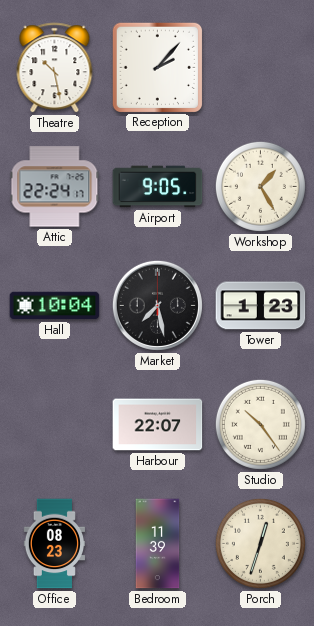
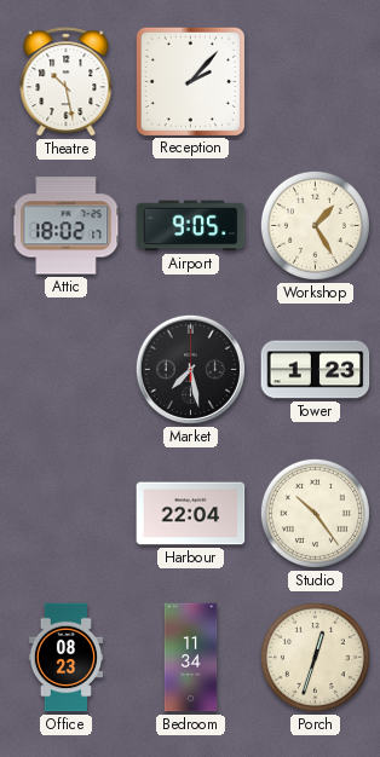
Attic: 22:24 -> 18:02 (67, 226)
Hall: 10:04 -> none (55, 306)
Harbour: 22:07 -> 22:04 (191, 514)
Bedroom: 11:39 -> 11:34 (191, 658)
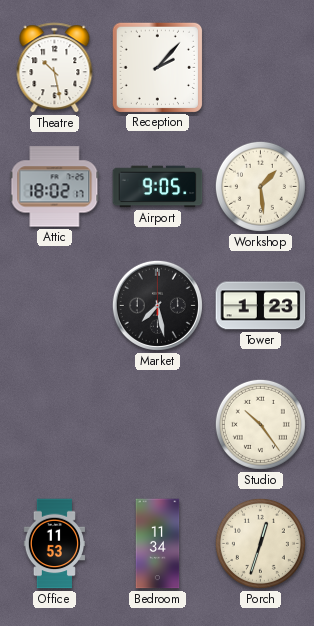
Workshop: 1:25 -> 1:29 (260, 186)
Harbour: 22:04 -> none (191, 514)
Office: 08:23 -> 11:53 (54, 544)
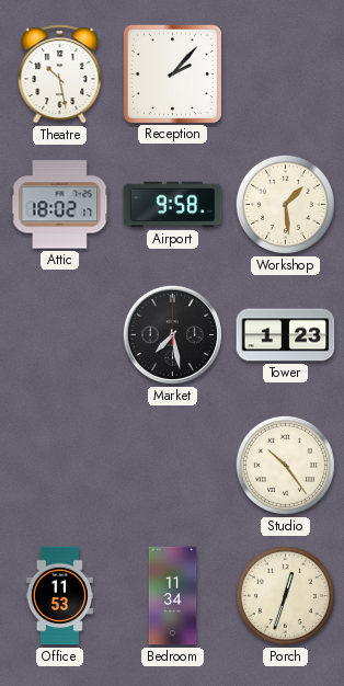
Airport: 9:05 -> 9:58 (173, 205)
